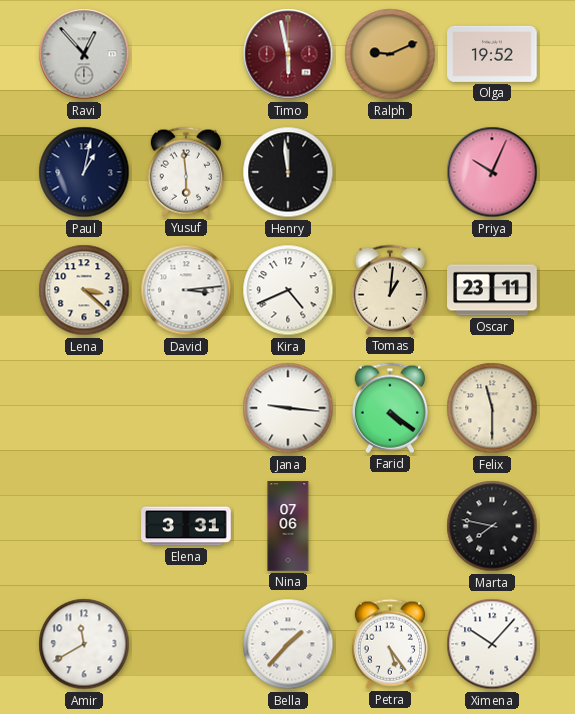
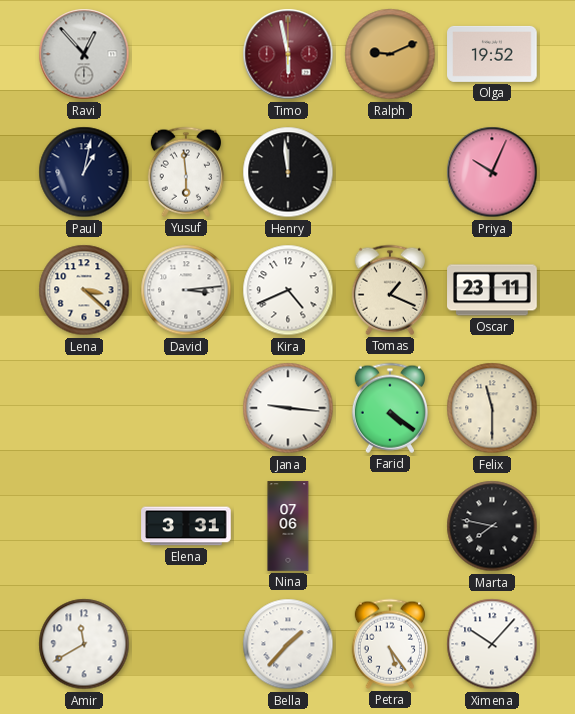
Tomas: 1:01 -> 1:19 (390, 290)
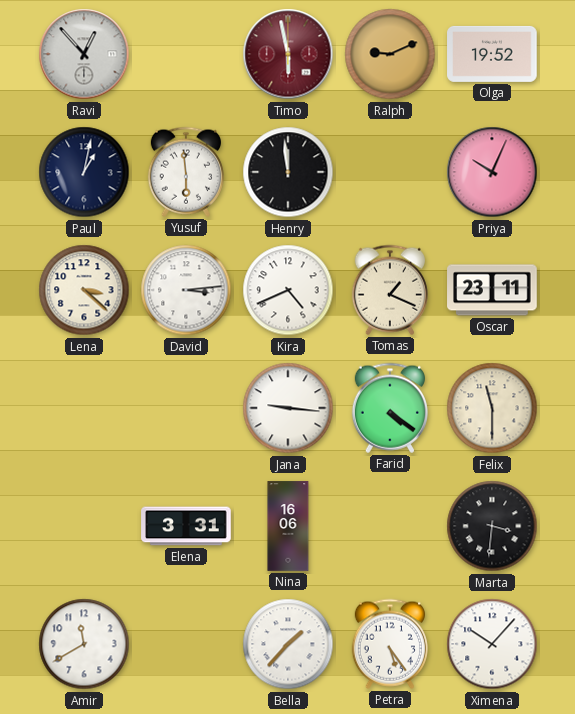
Nina: 07:06 -> 16:06 (288, 526)
Marta: 7:47 -> 3:31 (492, 526)
